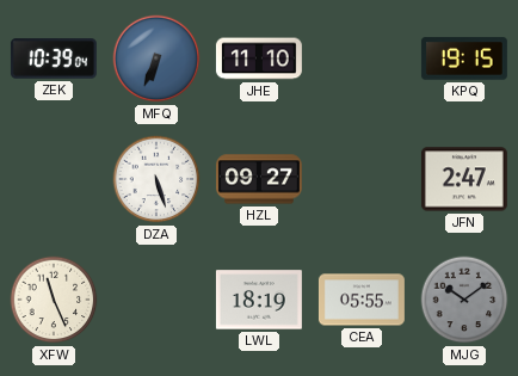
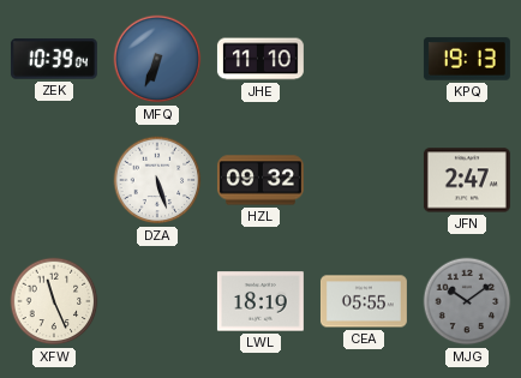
KPQ: 19:15 -> 19:13 (467, 59)
HZL: 09:27 -> 09:32 (260, 180)
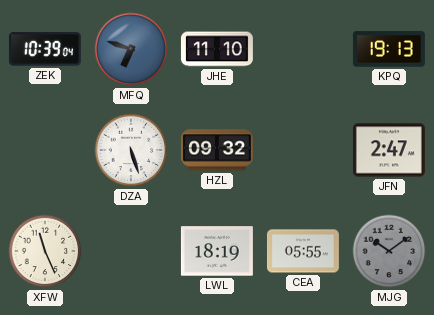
MFQ: 6:34 -> 6:48 (131, 49)
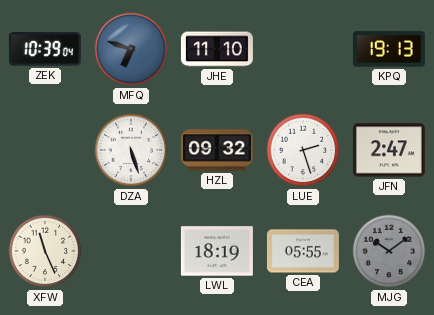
LUE: none -> 2:27 (303, 150)
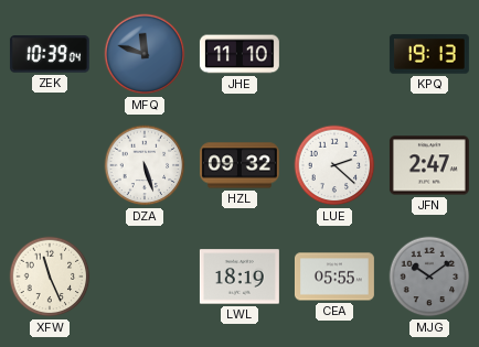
MFQ: 6:48 -> 11:48 (145, 54)
LUE: 2:27 -> 2:22 (334, 165)
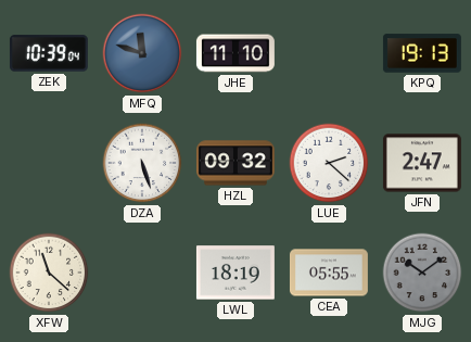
XFW: 11:26 -> 11:22 (49, 273)
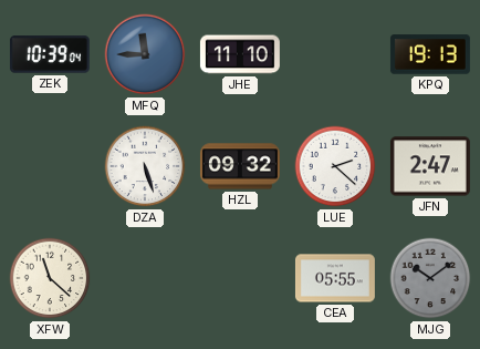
MFQ: 11:48 -> 11:45 (145, 54)
LWL: 18:19 -> none (235, 273)
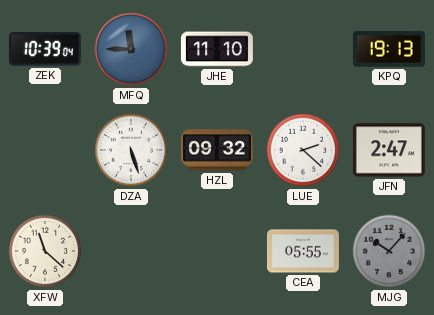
MJG: 10:09 -> 10:07 (389, 251)
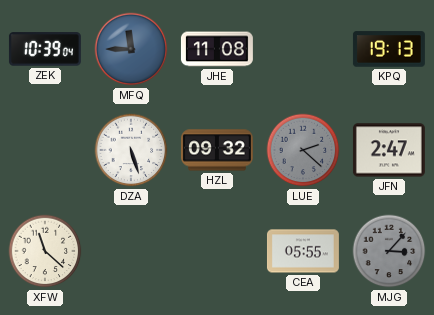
JHE: 11:10 -> 11:08 (217, 49)
LUE dial: white -> grey (303, 150)
MJG: 10:07 -> 3:07 (389, 251)
